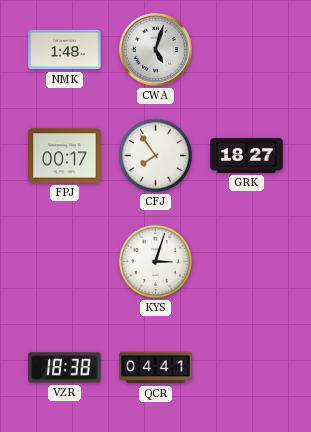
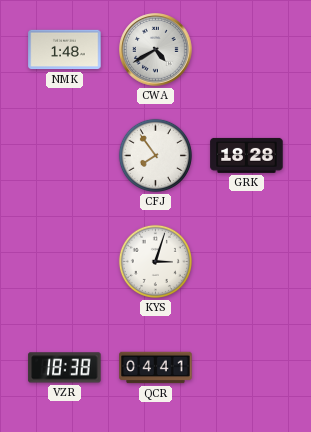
CWA: 5:03 -> 4:40 (156, 50)
FPJ: 00:17 -> none (65, 156)
GRK: 18:27 -> 18:28 (247, 155)
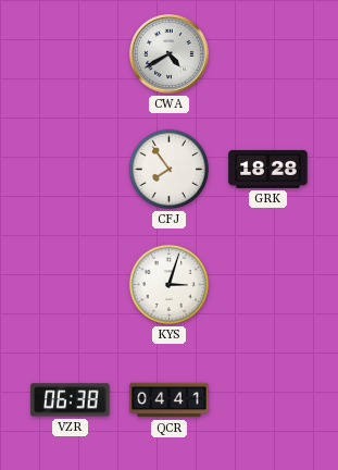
NMK: 1:48 -> none (65, 50)
VZR: 18:38 -> 06:38 (71, 400)
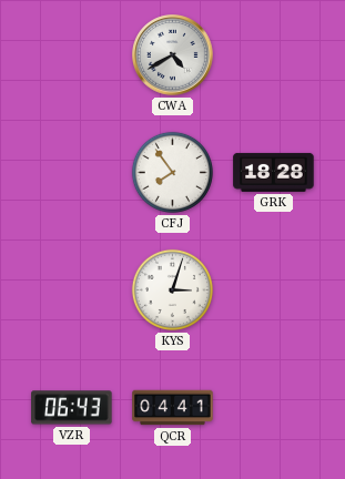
VZR: 06:38 -> 06:43 (72, 408)
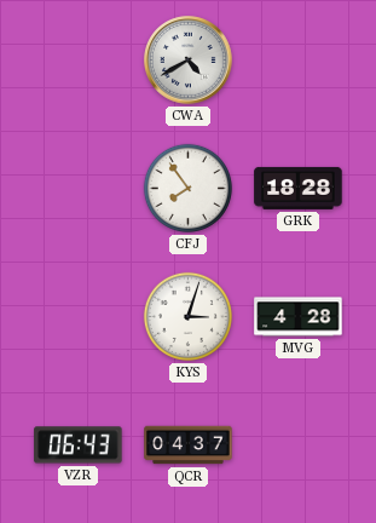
MVG: none -> 4:28 (299, 317)
QCR: 04:41 -> 04:37 (189, 446)
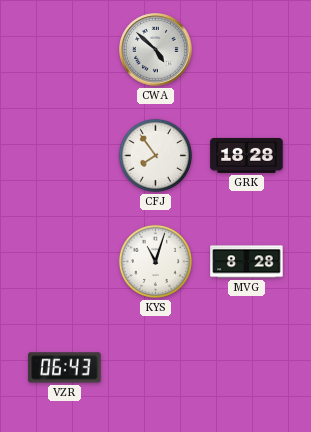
CWA: 4:40 -> 4:52 (156, 50)
KYS: 3:03 -> 11:03 (155, 261)
MVG: 4:28 -> 8:28 (247, 262)
QCR: 04:37 -> none (189, 446)
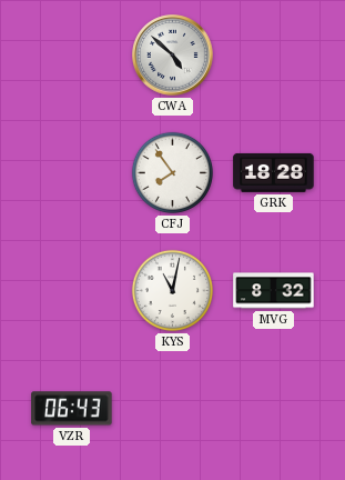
KYS: 11:03 -> 11:02 (172, 290)
MVG: 8:28 -> 8:32 (274, 291)
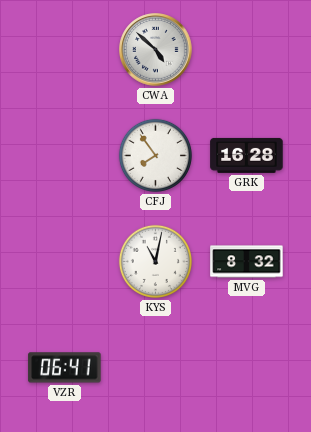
GRK: 18:28 -> 16:28 (247, 155)
VZR: 06:43 -> 06:41 (65, 368)
